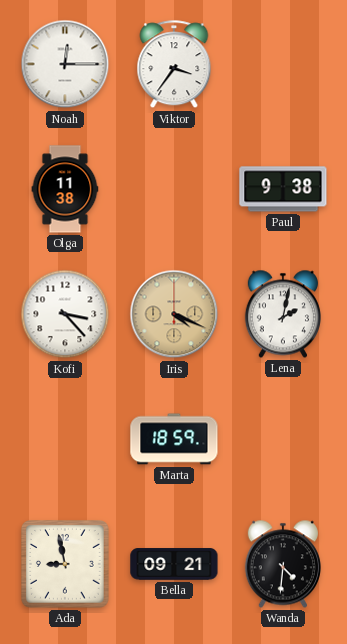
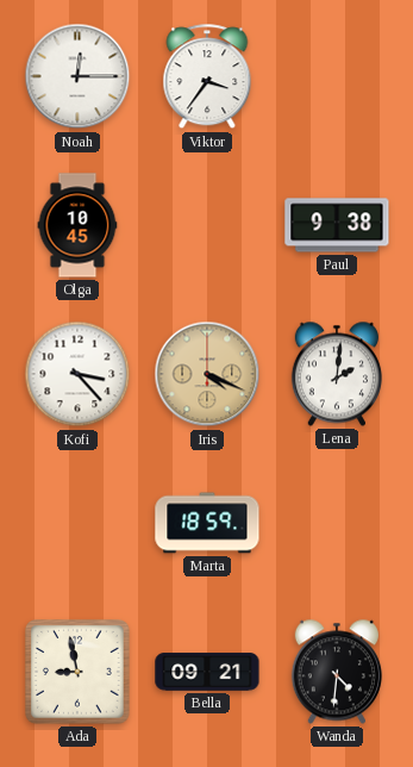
Olga: 11:38 -> 10:45 (77, 225)
Lena: 2:02 -> 2:01 (337, 374)
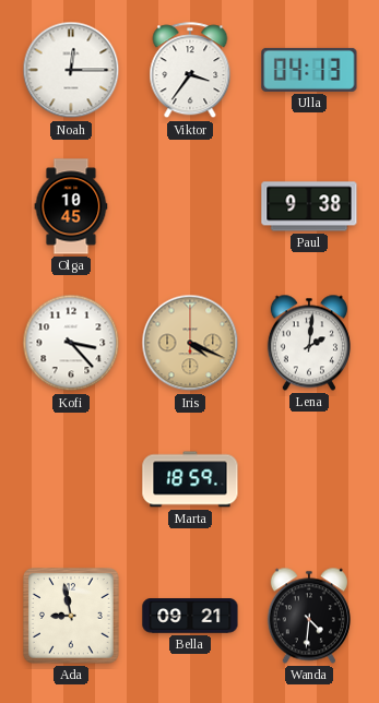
Ulla: none -> 04:13 (309, 70)
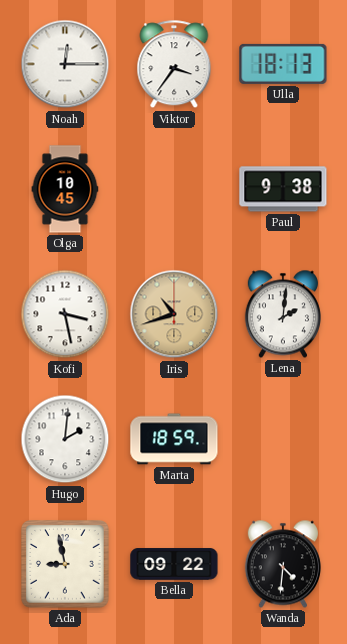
Ulla: 04:13 -> 18:13 (283, 64)
Kofi: 3:23 -> 3:28 (65, 314)
Iris: 4:19 -> 10:42 (174, 314)
Hugo: none -> 2:01 (65, 439)
Bella: 09:21 -> 09:22 (174, 564)
